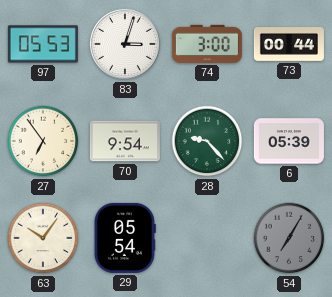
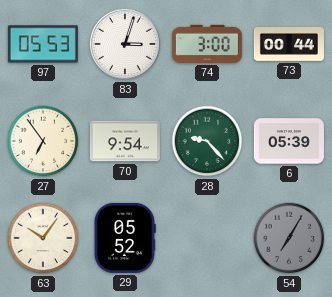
29: 05:54 -> 05:52 (125, 238)
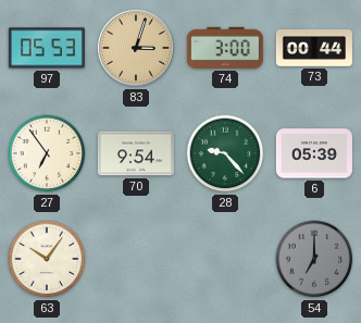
83 dial: white -> champagne (136, 48)
29: 05:52 -> none (125, 238)
54: 7:05 -> 7:00 (314, 259)
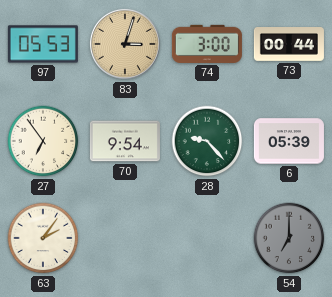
63: 10:06 -> 2:06 (43, 238)
